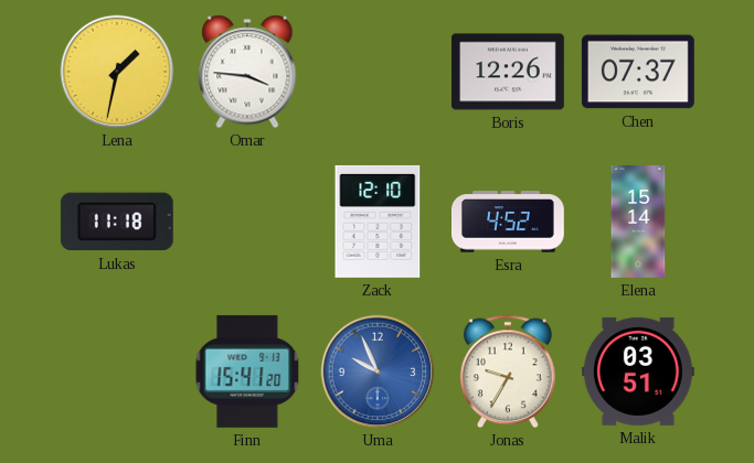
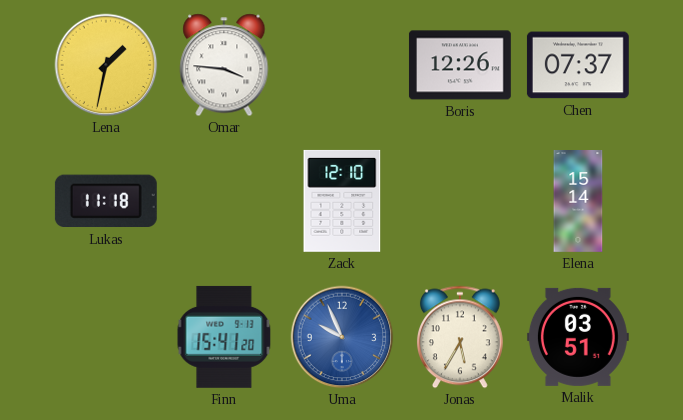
Esra: 4:52 -> none (508, 222)
Jonas: 9:35 -> 5:35 (460, 337)
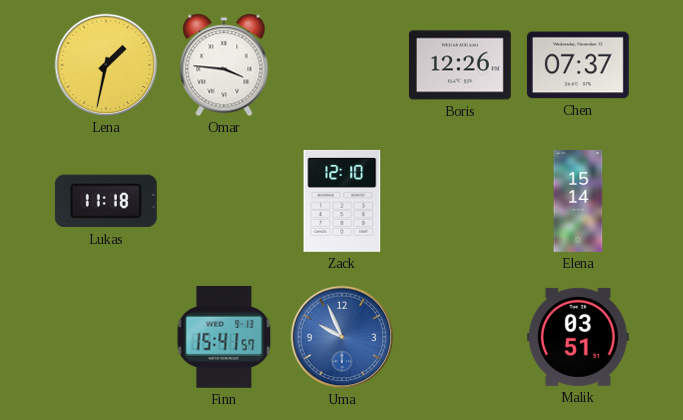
Finn: 15:41:20 -> 15:41:57 (224, 337)
Jonas: 5:35 -> none (460, 337)
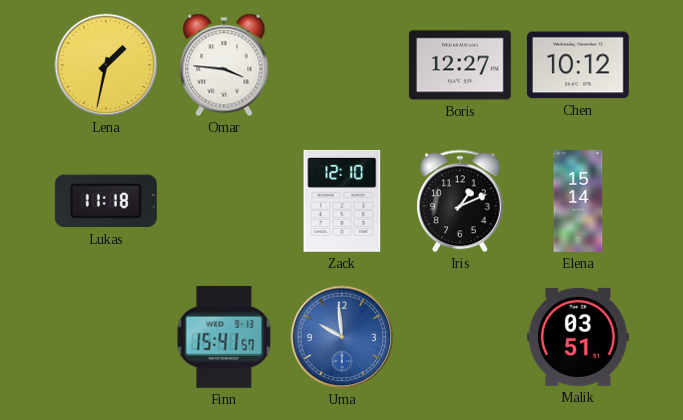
Boris: 12:26 -> 12:27 (460, 65)
Chen: 07:37 -> 10:12 (578, 65)
Iris: none -> 1:11 (460, 201)
Uma: 9:56 -> 9:59 (342, 337)
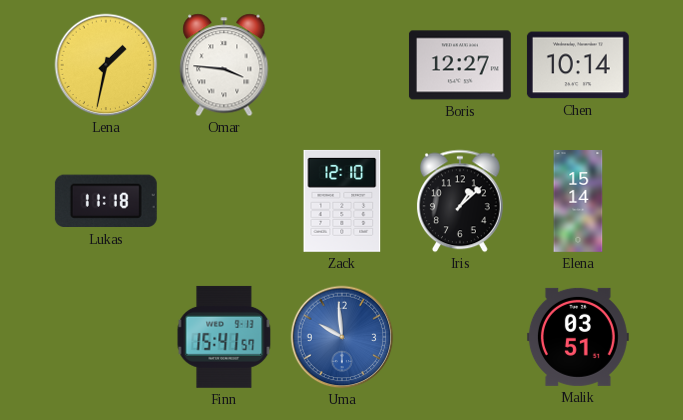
Chen: 10:12 -> 10:14 (578, 65)
Iris: 1:11 -> 1:08 (460, 201)
